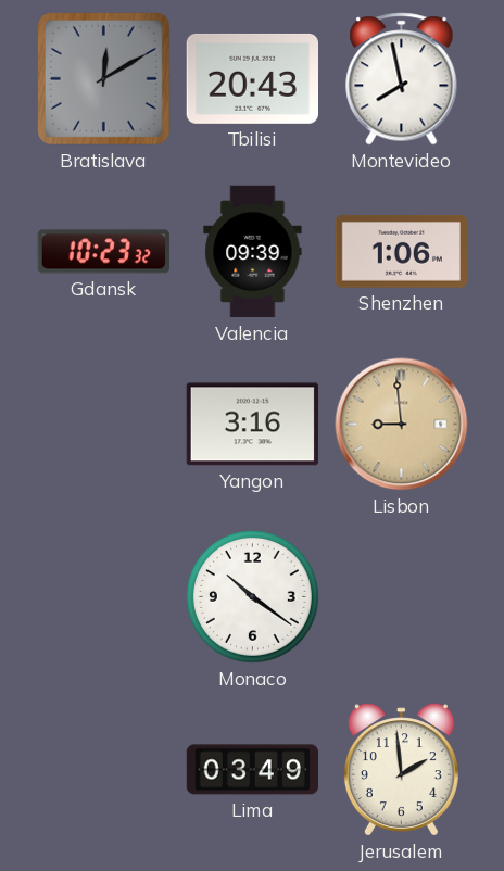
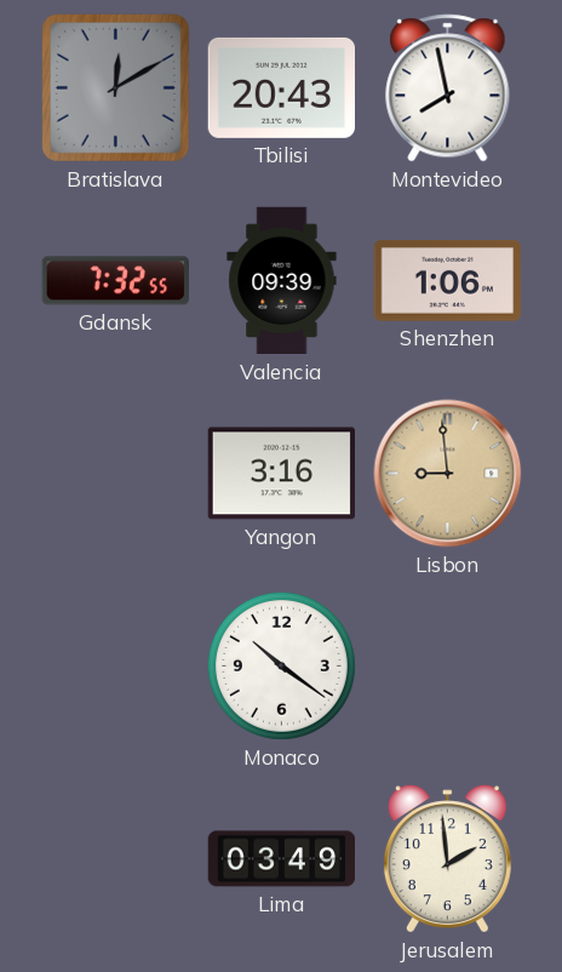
Gdansk: 10:23 -> 7:32 (115, 281)
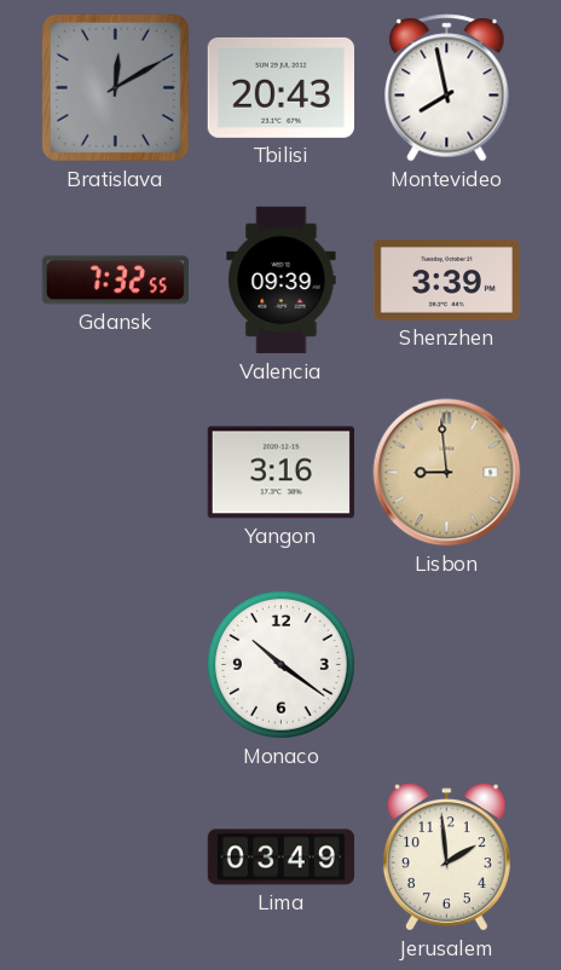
Shenzhen: 1:06 -> 3:39 (447, 281)
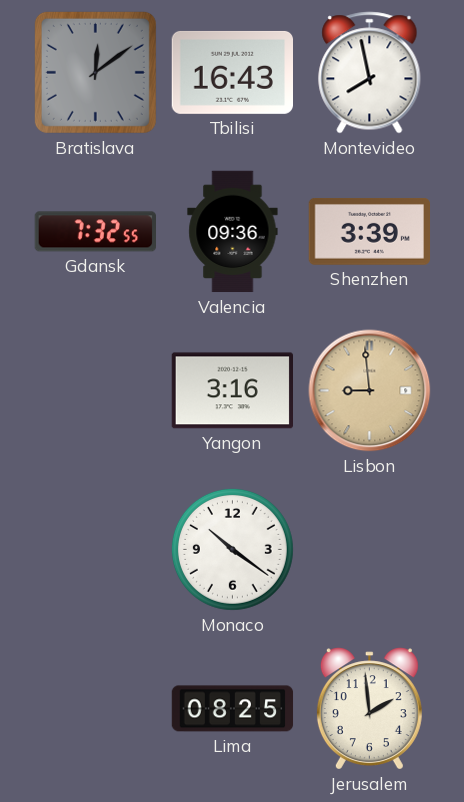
Bratislava: 12:10 -> 12:09 (95, 72)
Tbilisi: 20:43 -> 16:43 (232, 72)
Valencia: 09:39 -> 09:36 (233, 232)
Lima: 03:49 -> 08:25 (233, 709)
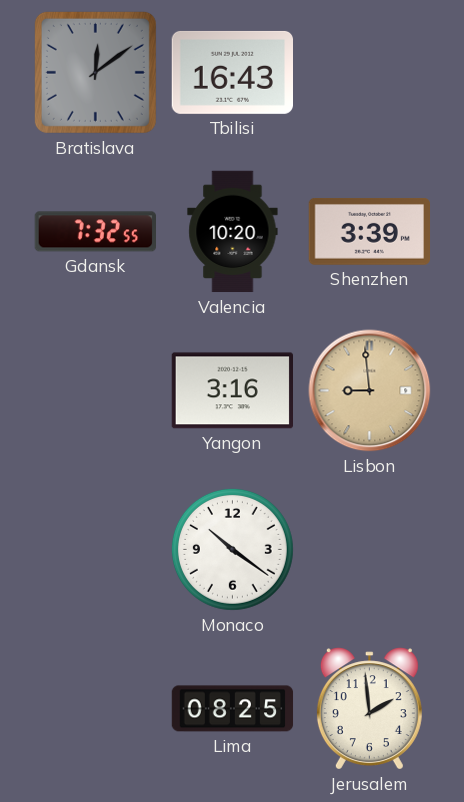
Montevideo: 7:58 -> none (370, 73)
Valencia: 09:36 -> 10:20 (233, 232)
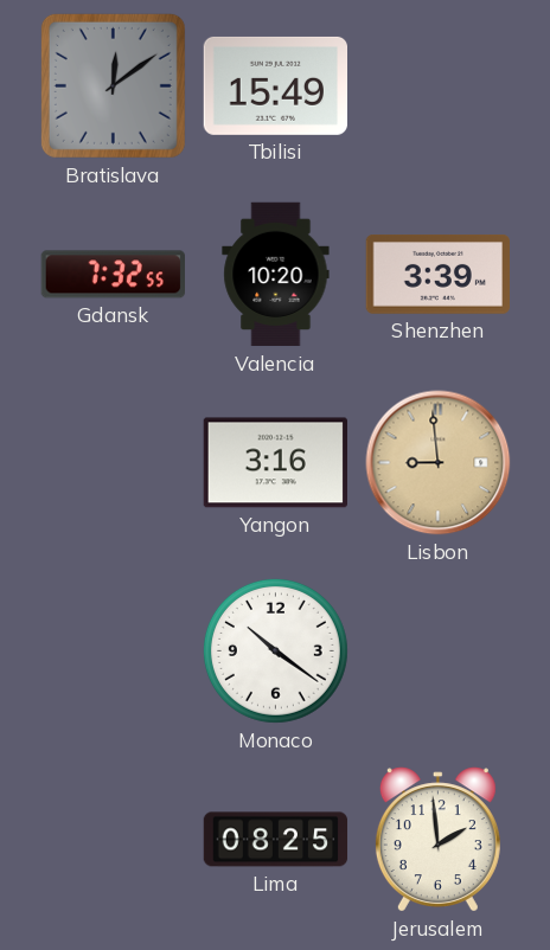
Tbilisi: 16:43 -> 15:49 (275, 85)
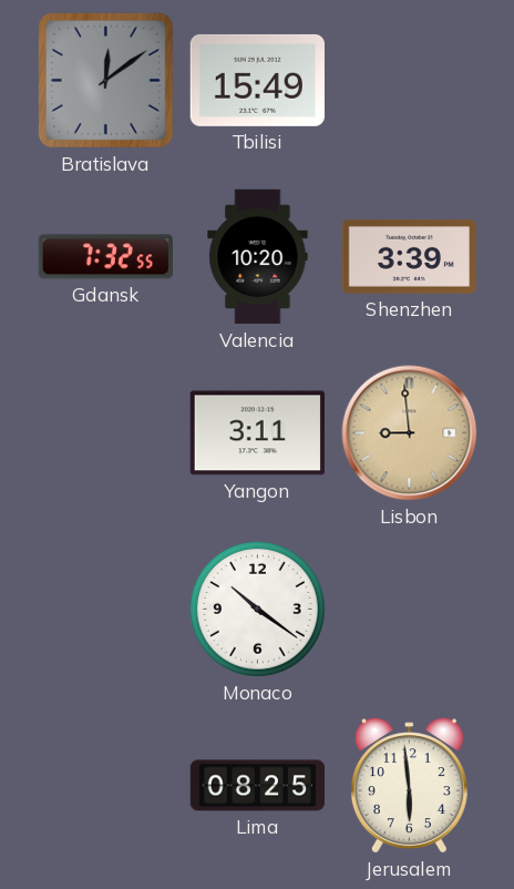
Yangon: 3:16 -> 3:11 (257, 433)
Jerusalem: 1:59 -> 5:59 (409, 786)
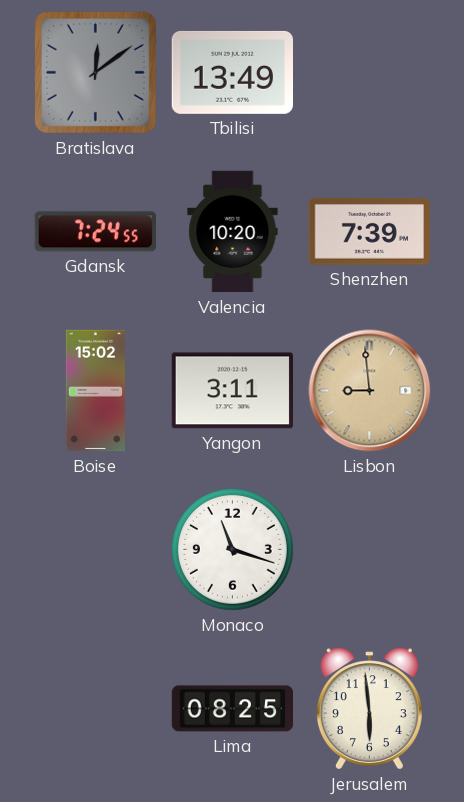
Tbilisi: 15:49 -> 13:49 (232, 72)
Gdansk: 7:32 -> 7:24 (95, 232)
Shenzhen: 3:39 -> 7:39 (370, 232)
Boise: none -> 15:02 (95, 391)
Monaco: 10:21 -> 11:18 (232, 549)
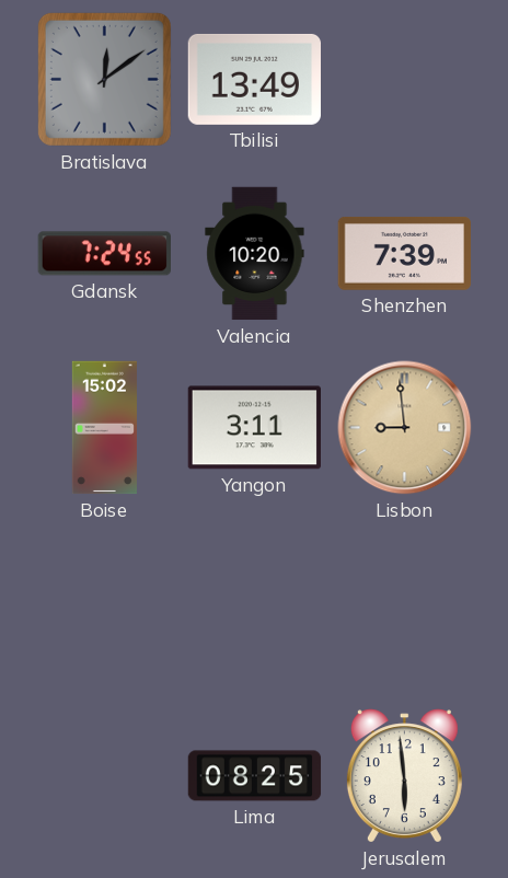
Monaco: 11:18 -> none (232, 549)
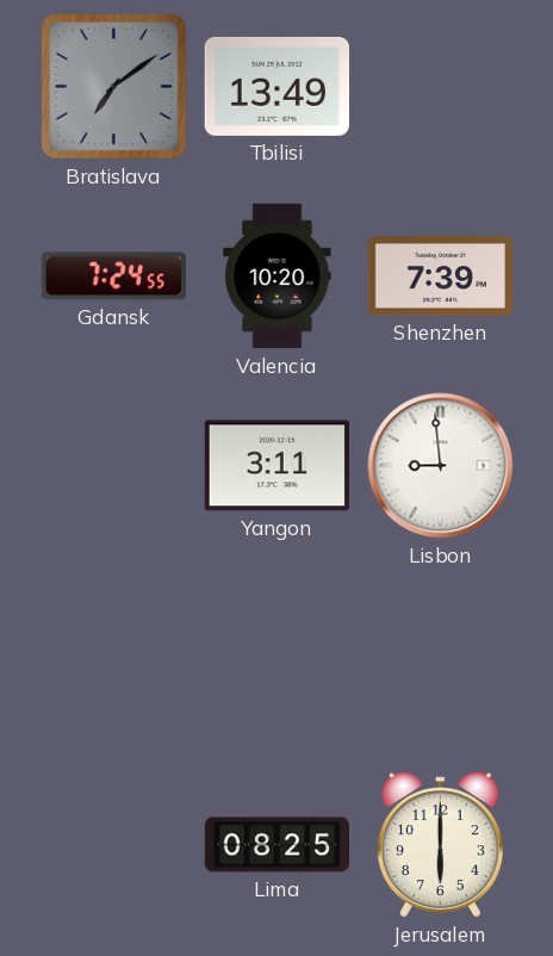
Bratislava: 12:09 -> 7:09 (113, 86)
Boise: 15:02 -> none (104, 428)
Lisbon dial: champagne -> white (441, 466)
Jerusalem: 5:59 -> 6:00 (440, 845)
